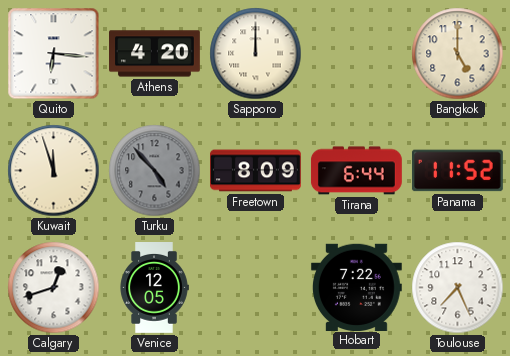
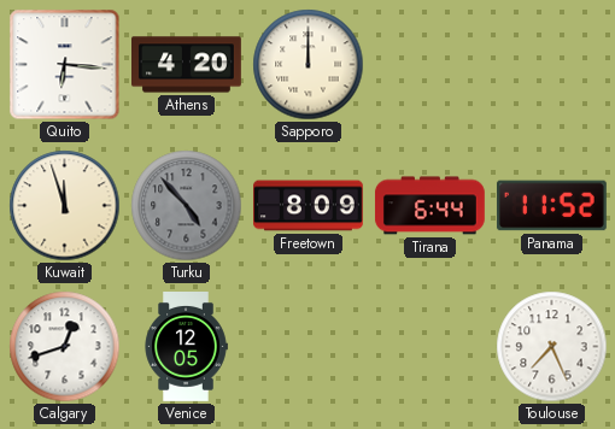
Bangkok: 5:00 -> none (458, 54)
Hobart: 7:22 -> none (356, 287)
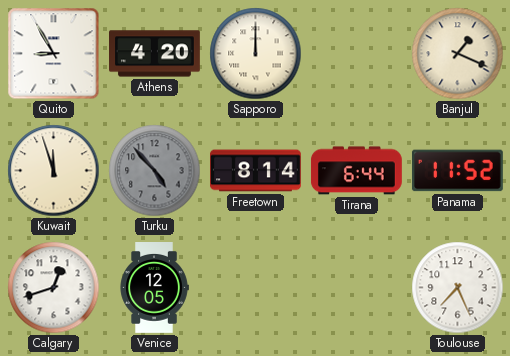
Quito: 6:16 -> 8:55 (54, 54)
Banjul: none -> 1:19 (458, 54)
Freetown: 8:09 -> 8:14 (256, 171)
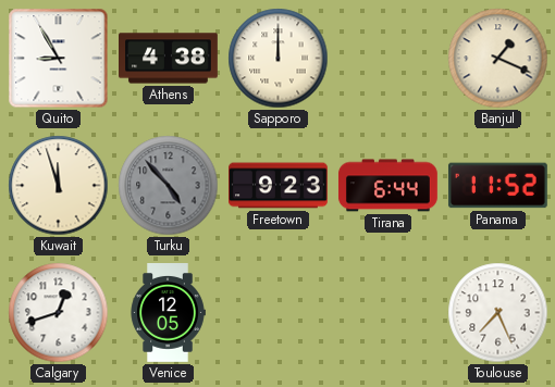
Athens: 4:20 -> 4:38 (169, 59)
Freetown: 8:14 -> 9:23 (279, 186)
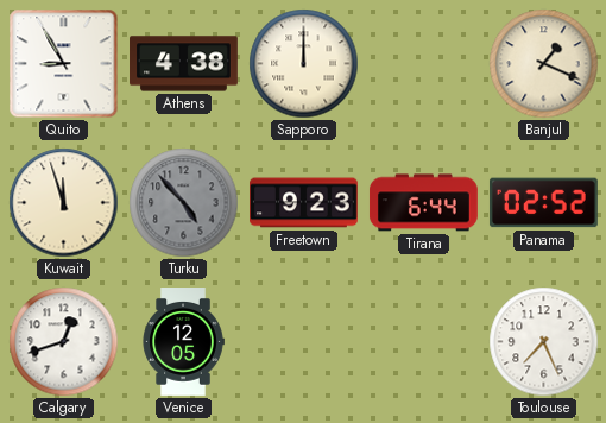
Panama: 11:52 -> 02:52 (543, 203)
